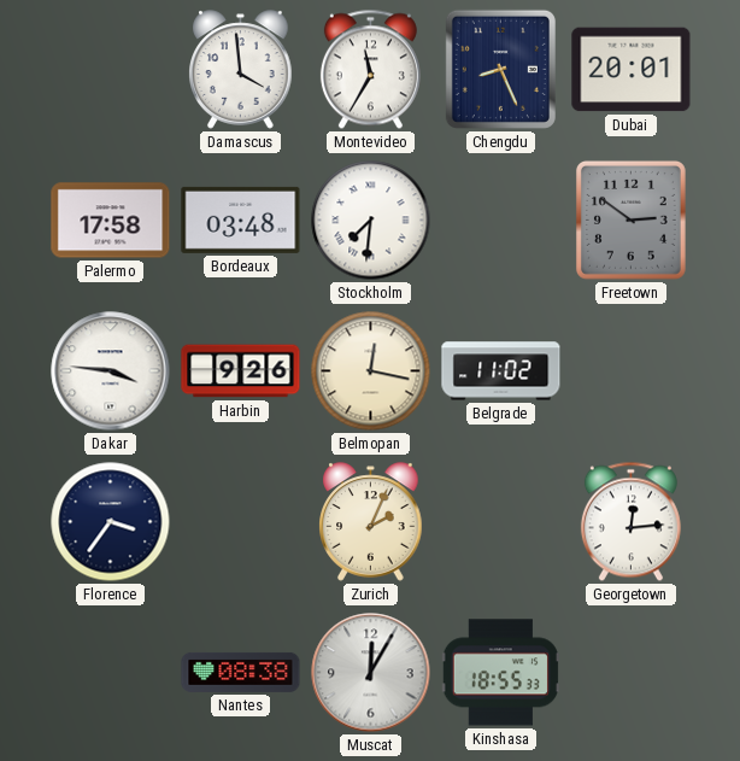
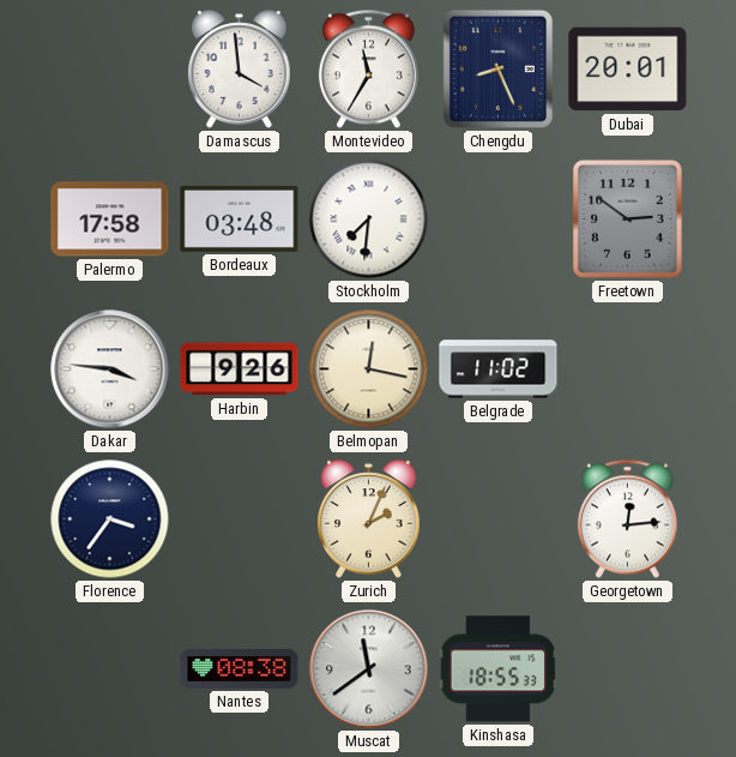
Muscat: 12:05 -> 11:39 (369, 669)
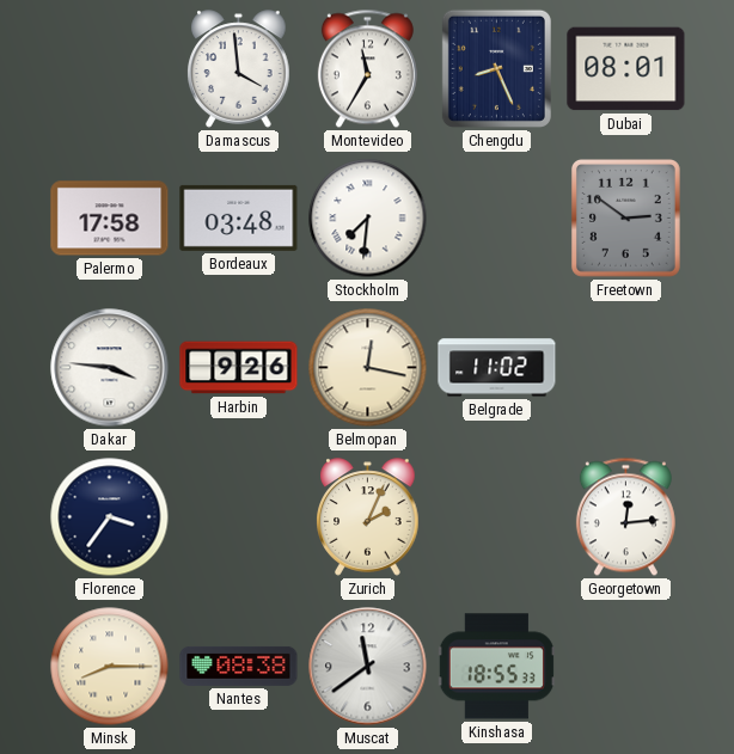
Dubai: 20:01 -> 08:01 (626, 69)
Minsk: none -> 8:15 (110, 667)
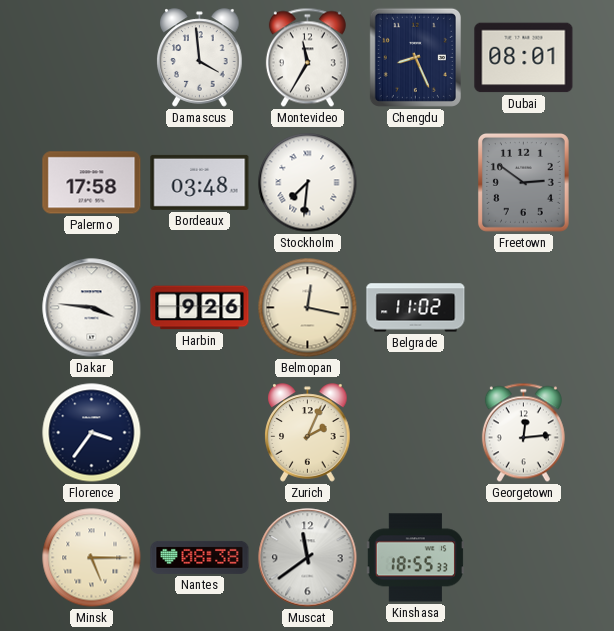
Minsk: 8:15 -> 5:15 (92, 558)
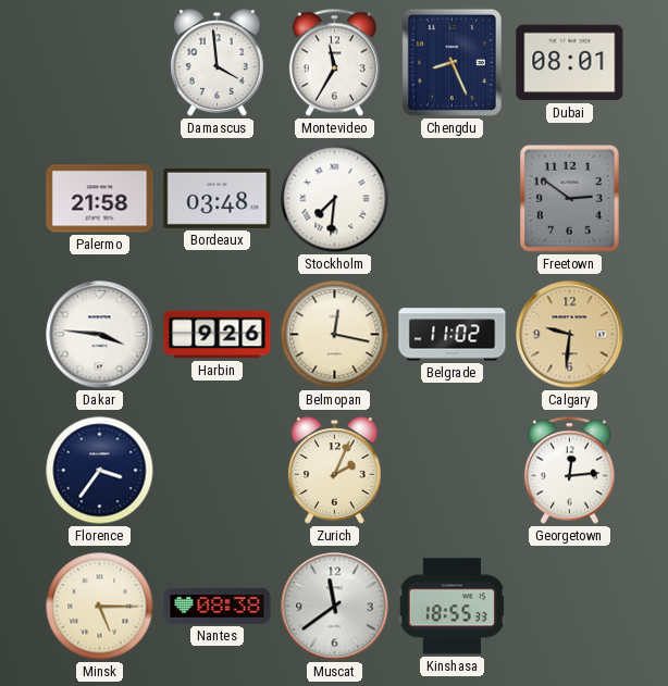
Palermo: 17:58 -> 21:58 (100, 199)
Calgary: none -> 9:31 (570, 335)
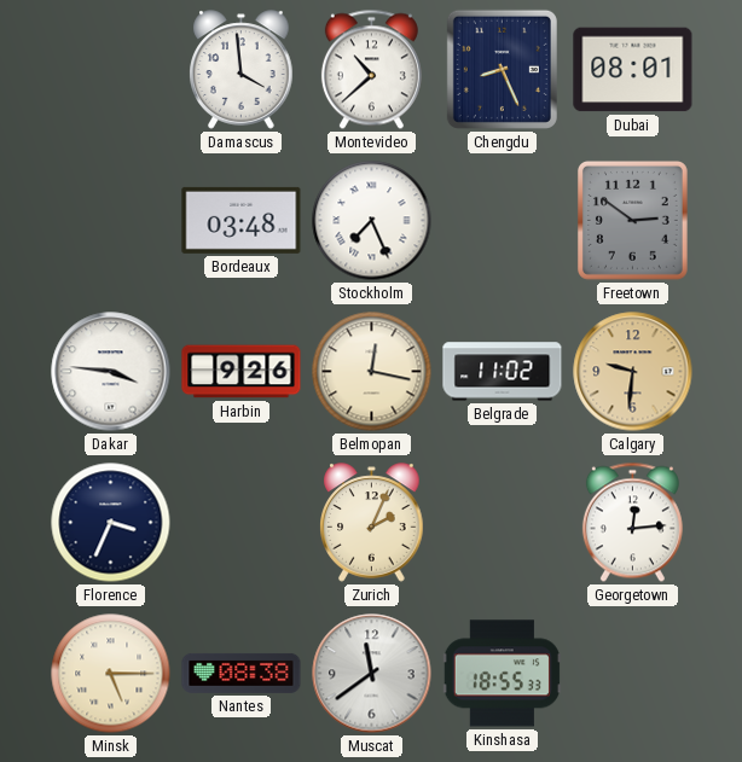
Montevideo: 11:35 -> 10:38 (371, 70)
Palermo: 21:58 -> none (100, 199)
Stockholm: 7:31 -> 7:26 (372, 221)
Florence: 3:36 -> 3:34 (111, 523)
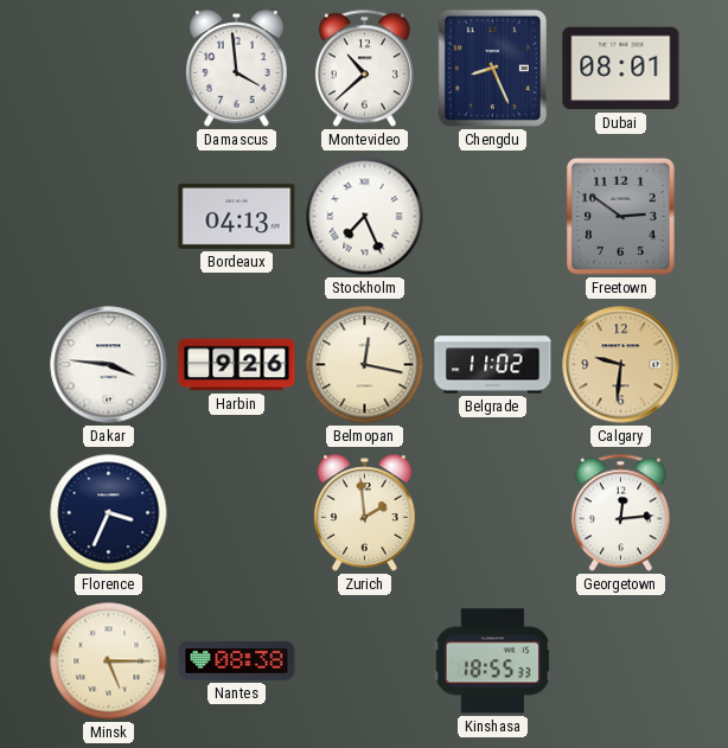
Bordeaux: 03:48 -> 04:13 (237, 216)
Zurich: 2:04 -> 1:59 (365, 513)
Muscat: 11:39 -> none (372, 674)
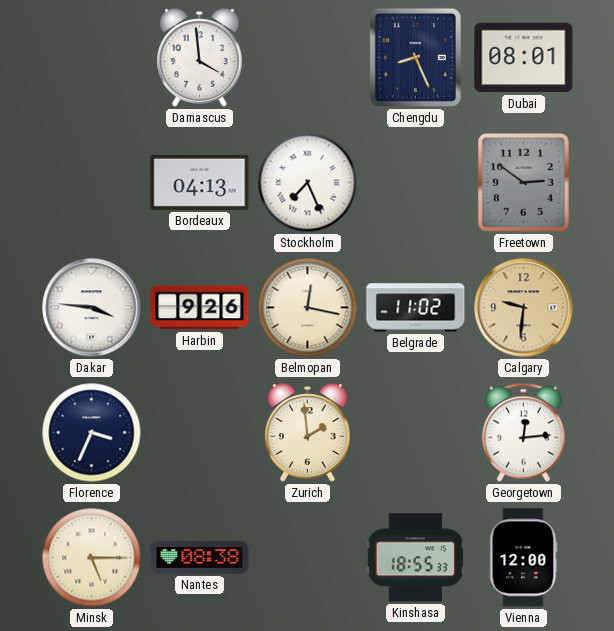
Montevideo: 10:38 -> none (364, 69)
Vienna: none -> 12:00 (524, 558)
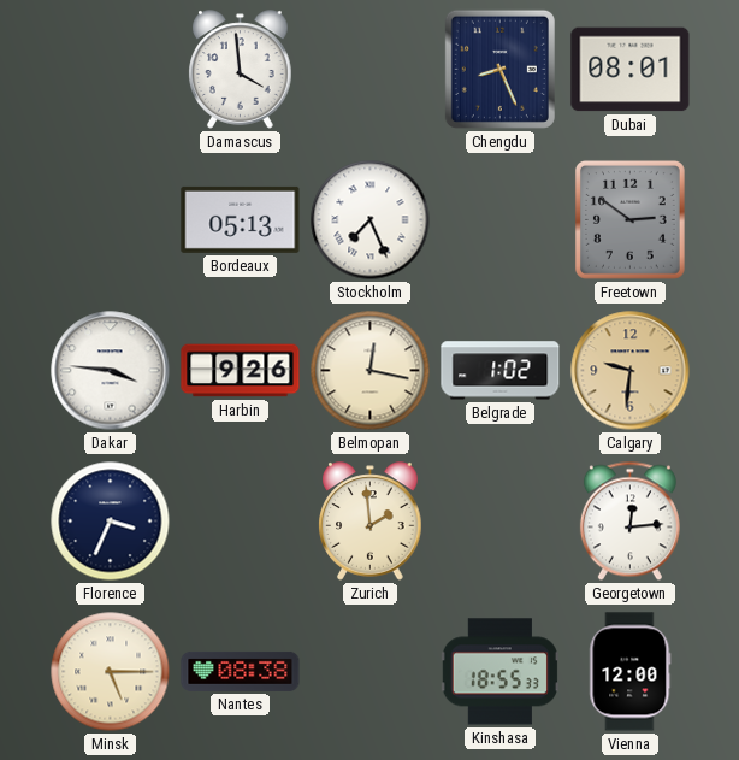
Bordeaux: 04:13 -> 05:13 (241, 219)
Belgrade: 11:02 -> 1:02 (501, 371)
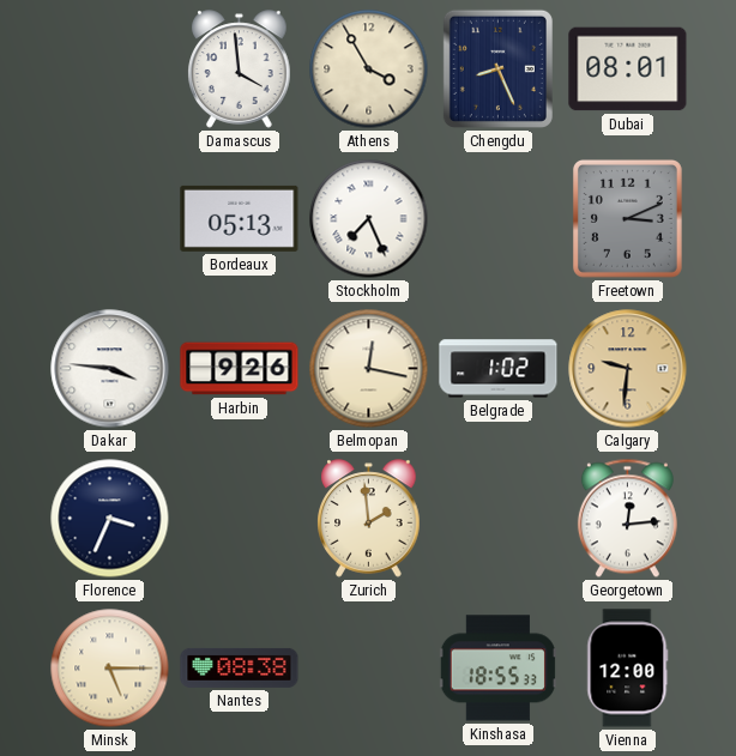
Athens: none -> 3:55 (369, 69)
Freetown: 2:51 -> 3:11 (627, 218)
